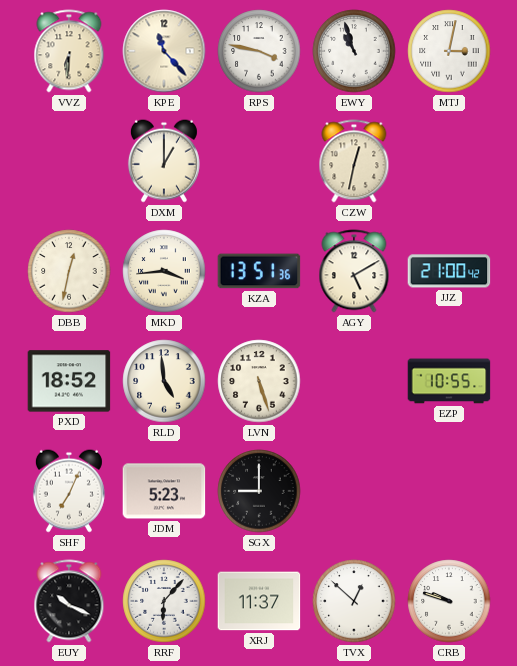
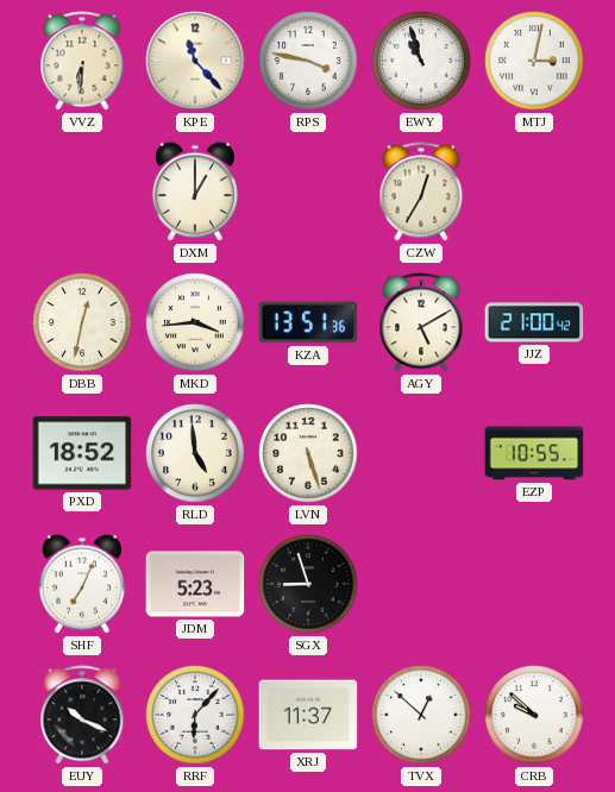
CZW: 12:32 -> 12:35 (421, 191)
SGX: 9:00 -> 8:57 (308, 584)
CRB: 9:48 -> 9:52 (534, 715)
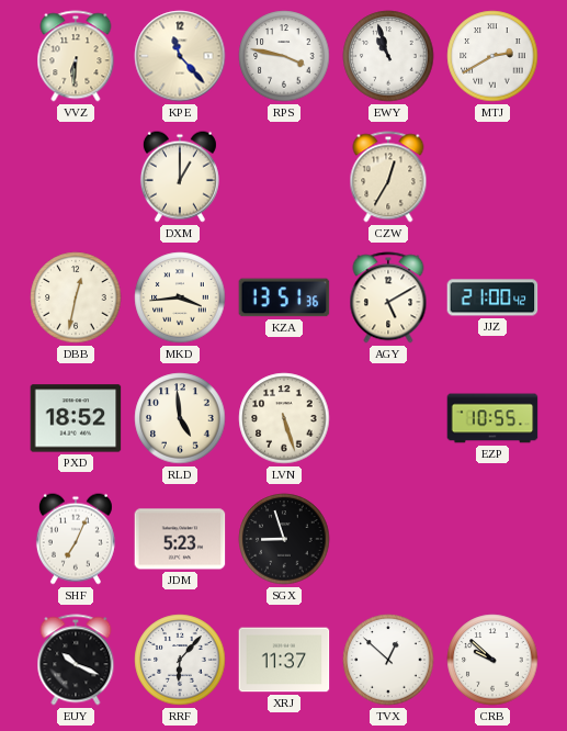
MTJ: 3:02 -> 2:40 (492, 56)
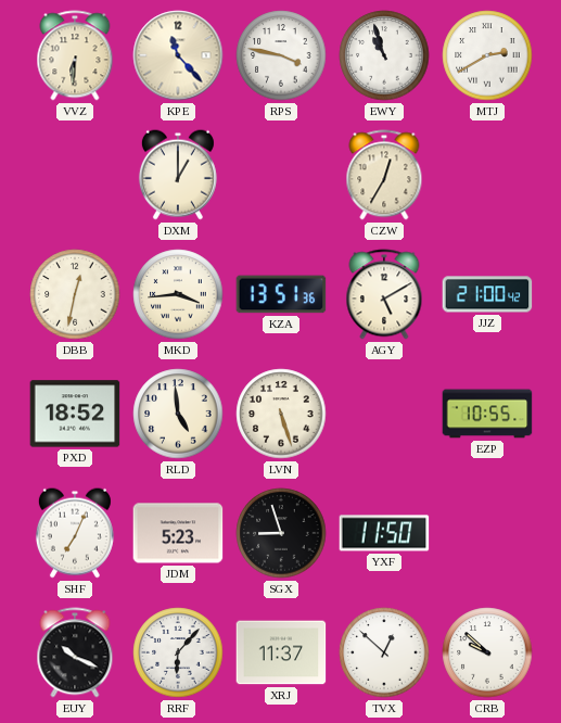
YXF: none -> 11:50 (384, 533)
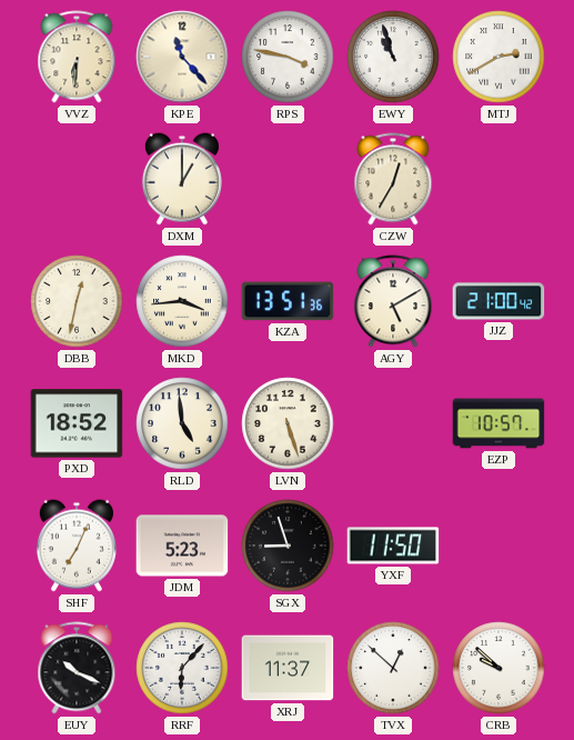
EZP: 10:55 -> 10:57 (499, 423)
